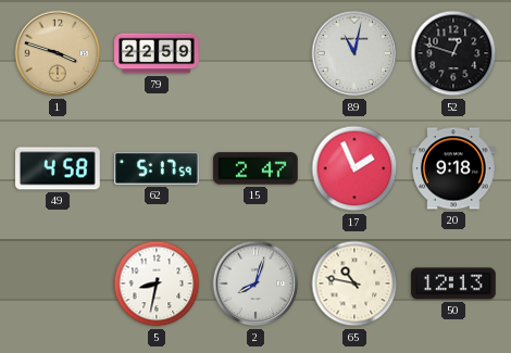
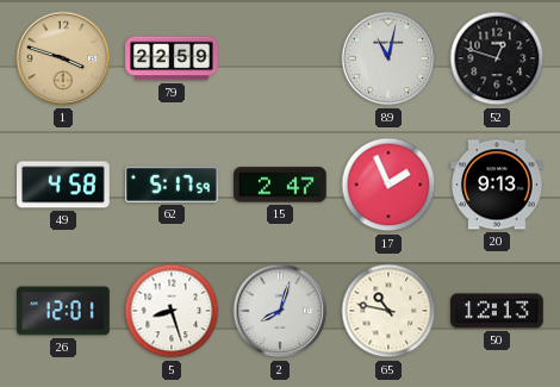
20: 9:18 -> 9:13 (497, 185)
26: none -> 12:01 (63, 311)
5: 8:32 -> 8:27 (172, 311)
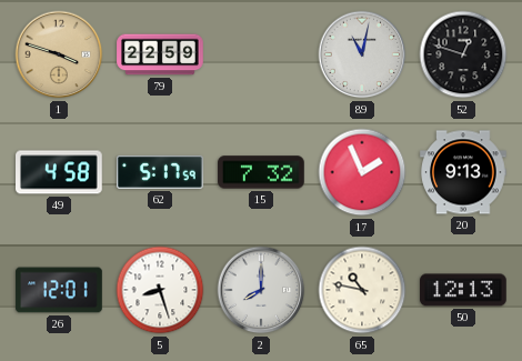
15: 2:47 -> 7:32 (261, 172)
2: 8:03 -> 8:00 (261, 290)
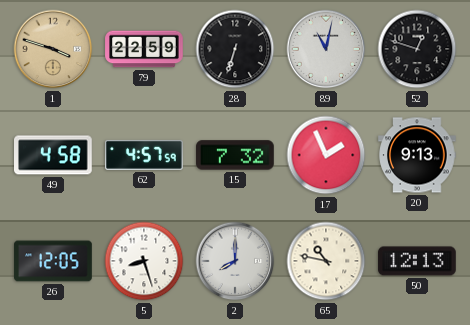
28: none -> 6:33 (235, 49)
62: 5:17 -> 4:57 (145, 155)
26: 12:01 -> 12:05 (53, 261)
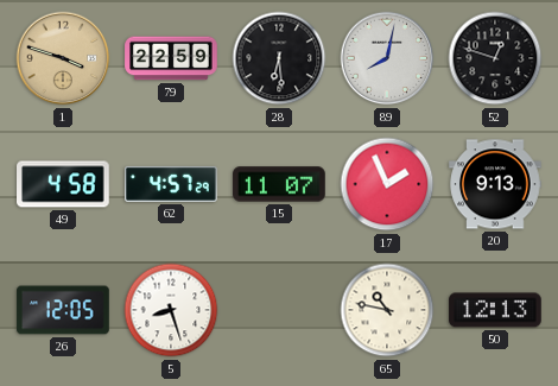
28: 6:33 -> 6:29 (279, 58)
89: 11:02 -> 8:02 (387, 58)
62: 4:57:59 -> 4:57:29 (172, 184)
15: 7:32 -> 11:07 (279, 184)
2: 8:00 -> none (235, 261)
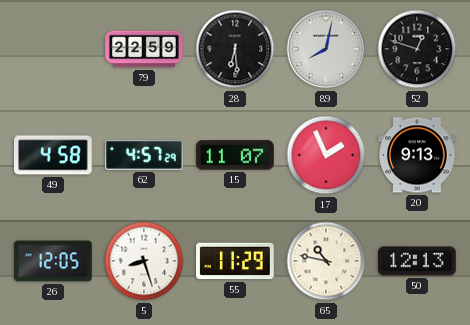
1: 3:48 -> none (63, 58)
55: none -> 11:29 (235, 261)
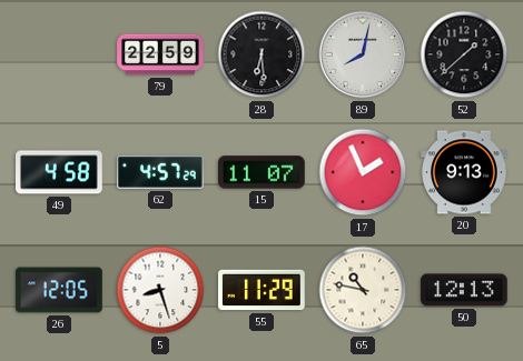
52: 12:48 -> 1:38 (464, 54)
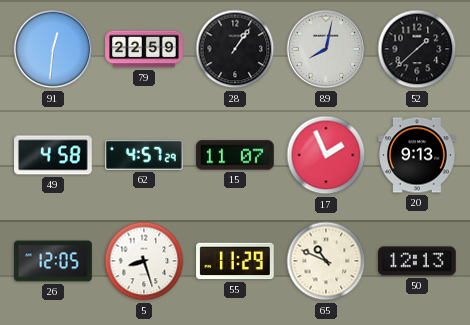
91: none -> 12:31 (53, 49)
28: 6:29 -> 1:06 (235, 49)
65: 10:47 -> 10:49 (326, 261)
